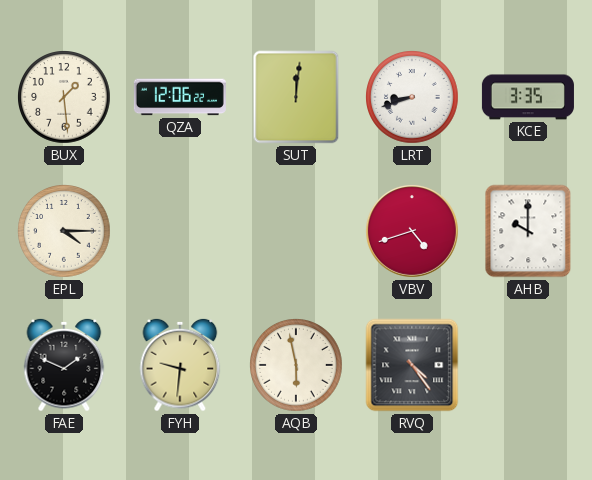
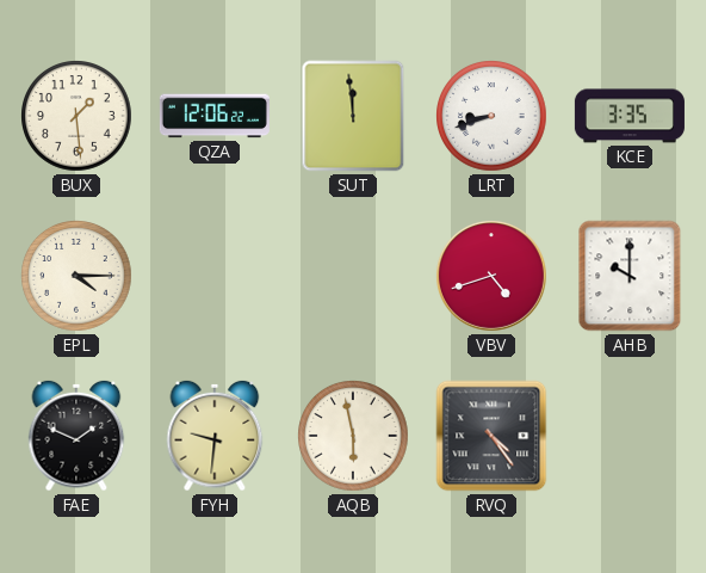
SUT: 12:01 -> 11:59 (353, 116)
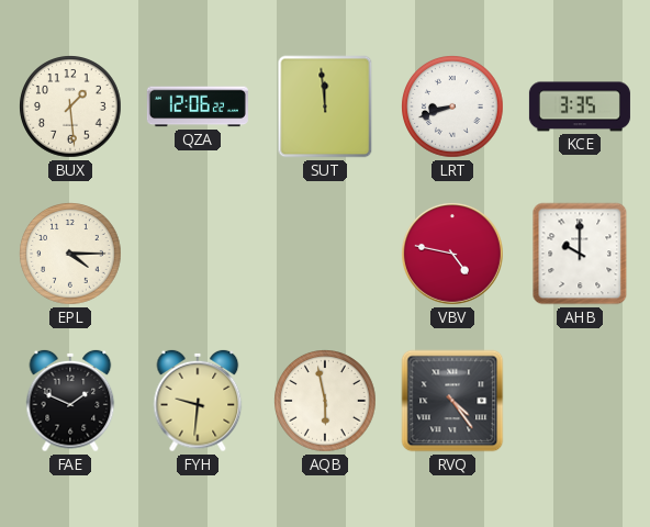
VBV: 4:42 -> 4:47 (452, 254)
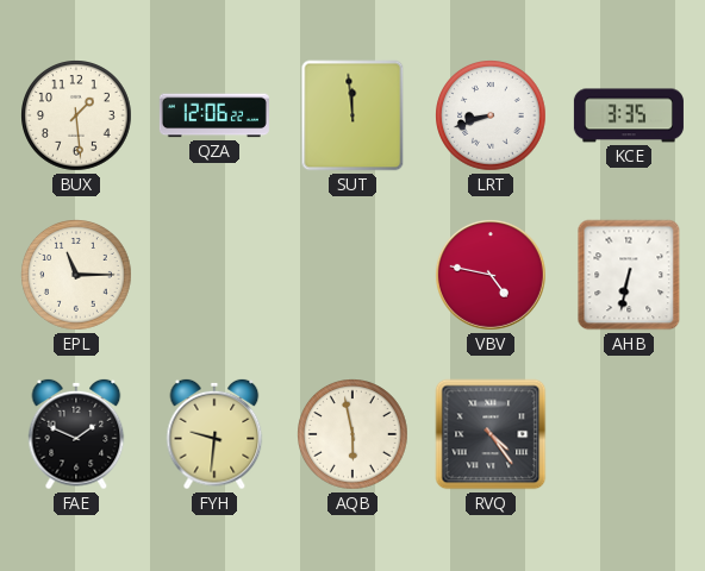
EPL: 4:15 -> 11:15 (76, 275)
AHB: 10:00 -> 6:32 (629, 275)
